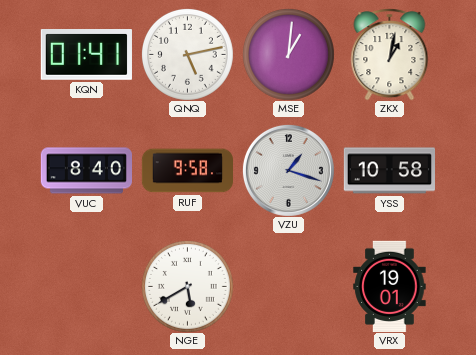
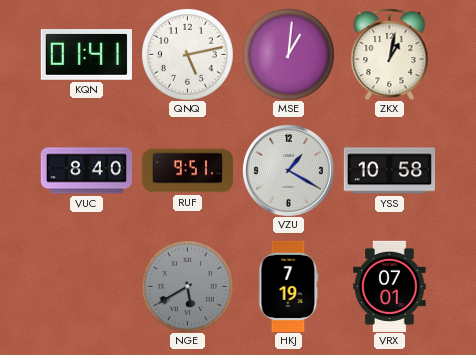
RUF: 9:58 -> 9:51 (187, 171)
VZU: 1:18 -> 1:20 (288, 170)
NGE dial: white -> grey (187, 286)
HKJ: none -> 7:19 (289, 286)
VRX: 19:01 -> 07:01 (390, 286)
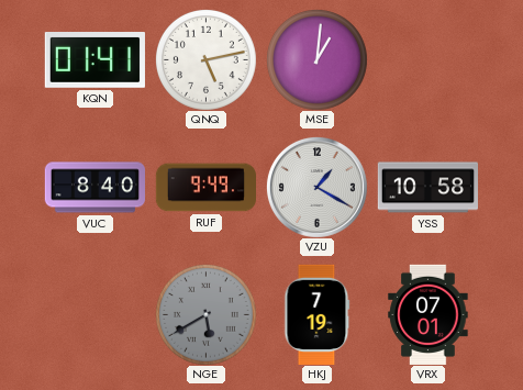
ZKX: 1:02 -> none (390, 54)
RUF: 9:51 -> 9:49 (205, 188)
